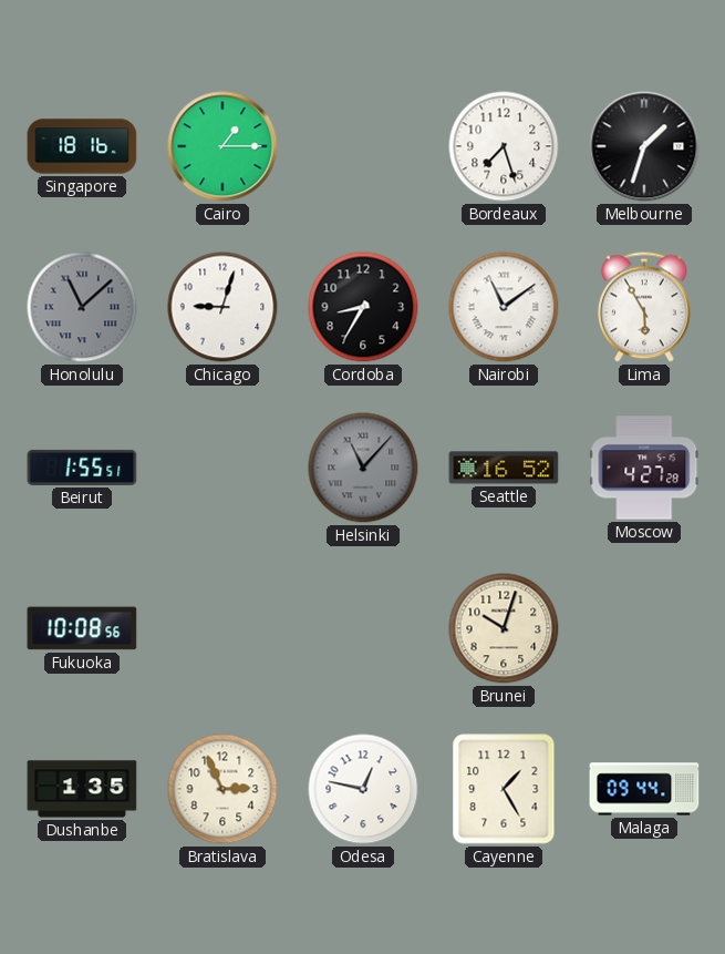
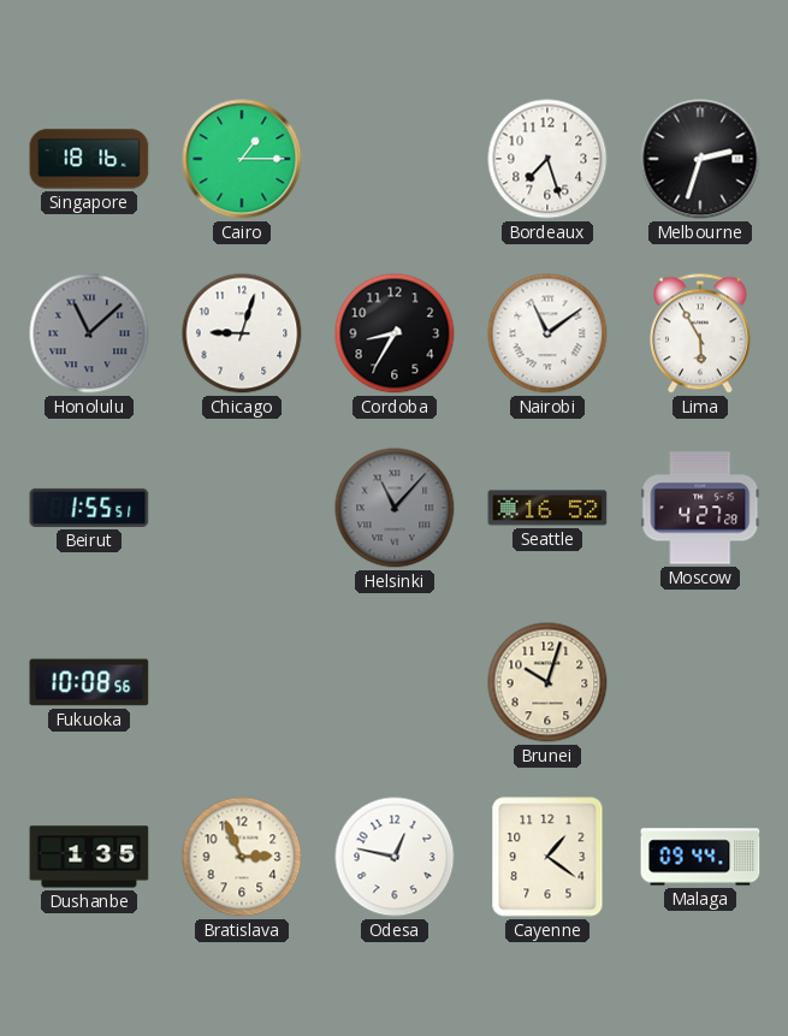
Melbourne: 1:33 -> 2:33 (700, 159)
Cayenne: 1:25 -> 1:21 (547, 857)
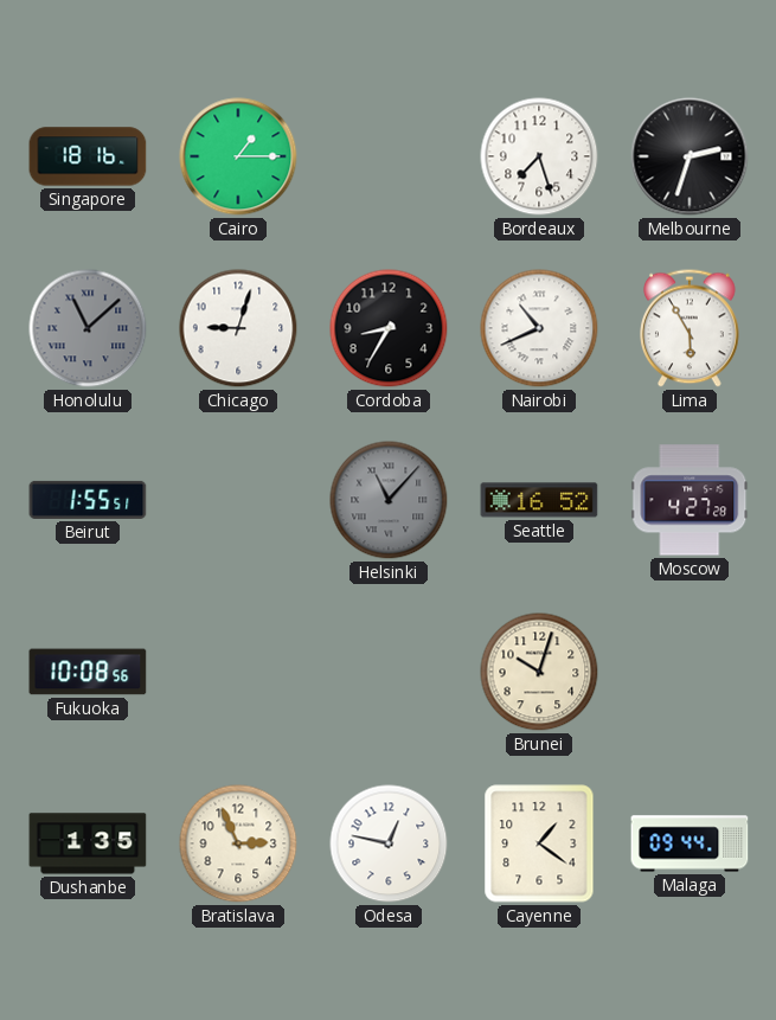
Nairobi: 11:09 -> 10:41 (539, 328)
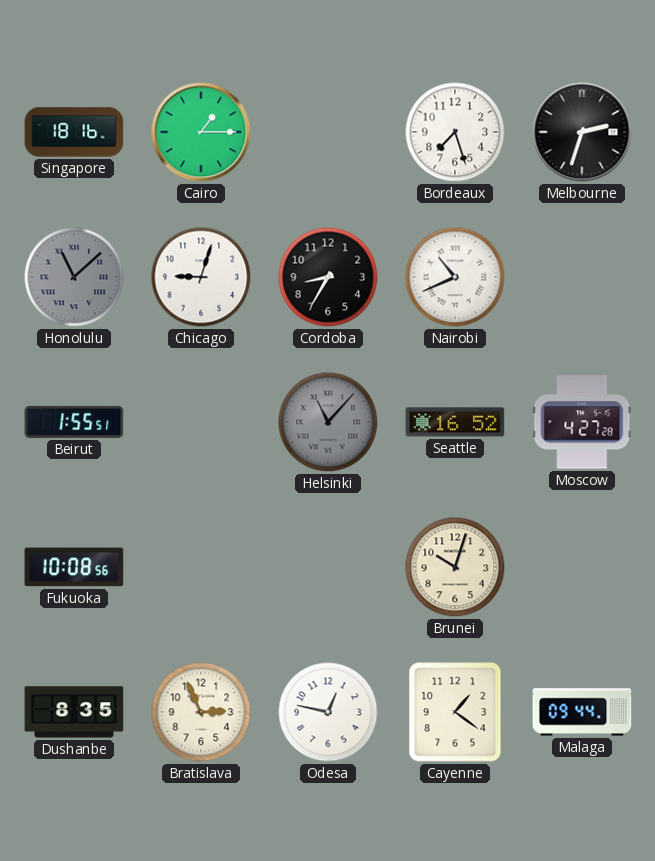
Lima: 5:55 -> none (691, 328)
Dushanbe: 1:35 -> 8:35 (74, 712)
